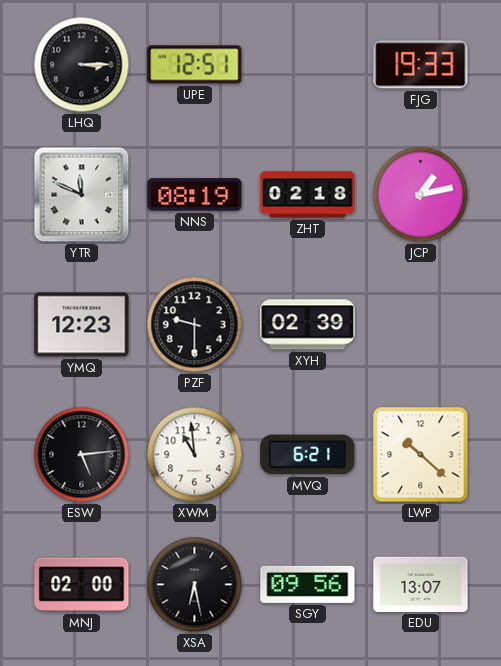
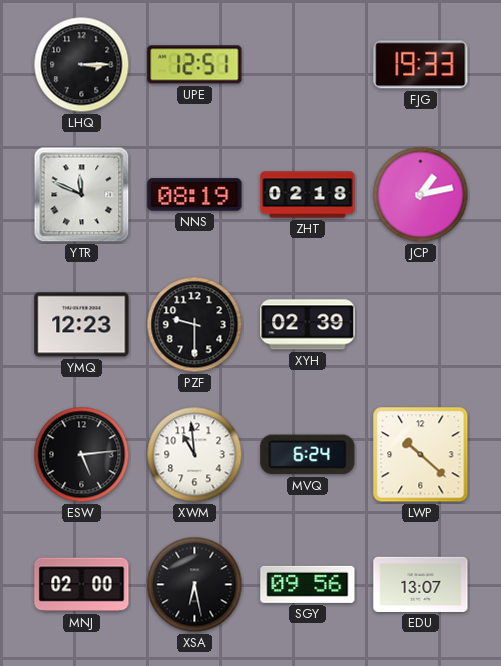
MVQ: 6:21 -> 6:24 (308, 455)
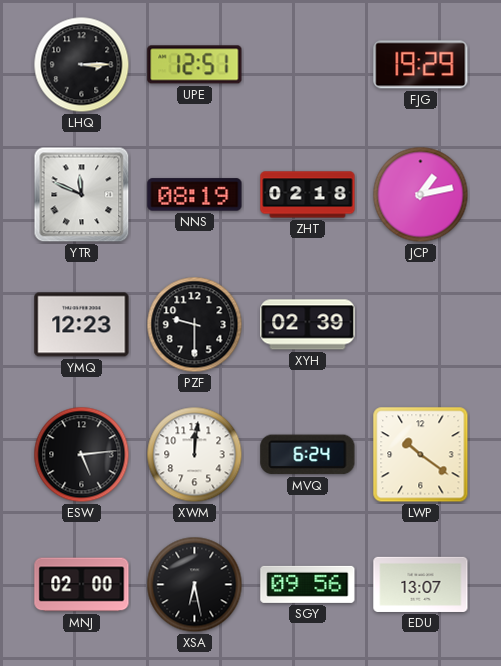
FJG: 19:33 -> 19:29 (421, 65)
XWM: 10:59 -> 12:01 (195, 455)
LWP: 10:22 -> 10:21 (421, 455)
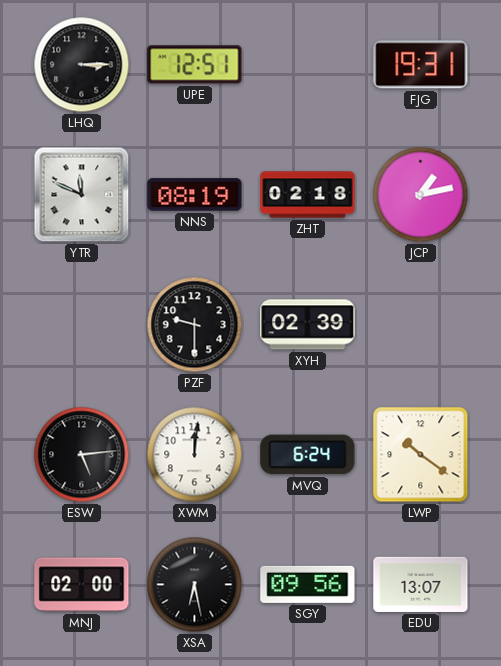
FJG: 19:29 -> 19:31 (421, 65)
YMQ: 12:23 -> none (82, 325)
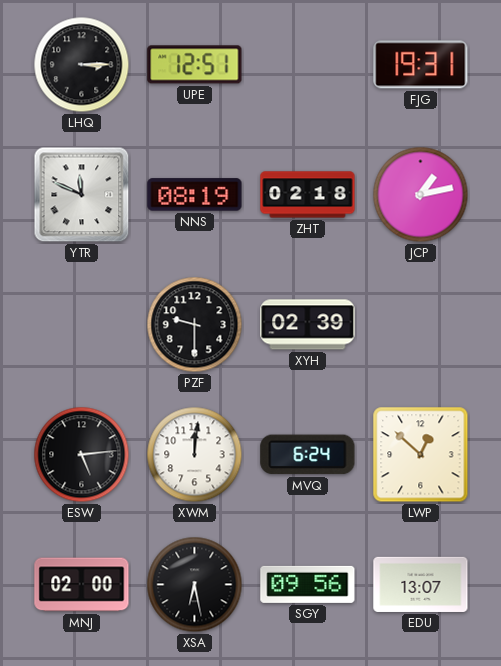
LWP: 10:21 -> 12:52 (421, 455)
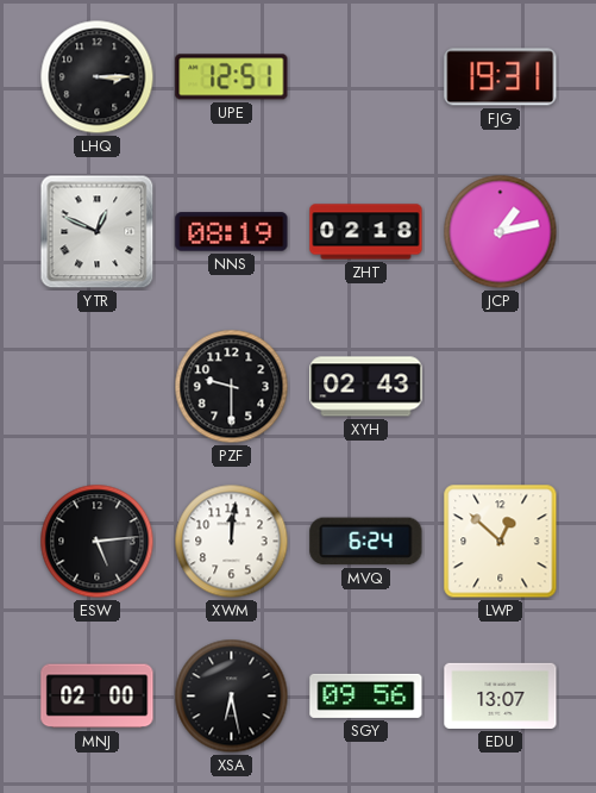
YTR: 11:49 -> 12:49 (98, 232)
XYH: 02:39 -> 02:43 (366, 387)
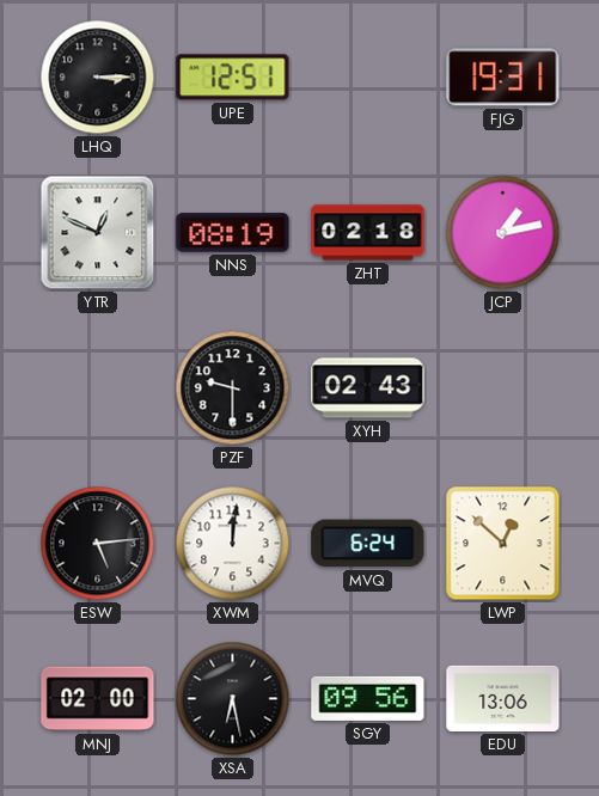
EDU: 13:07 -> 13:06 (503, 698)
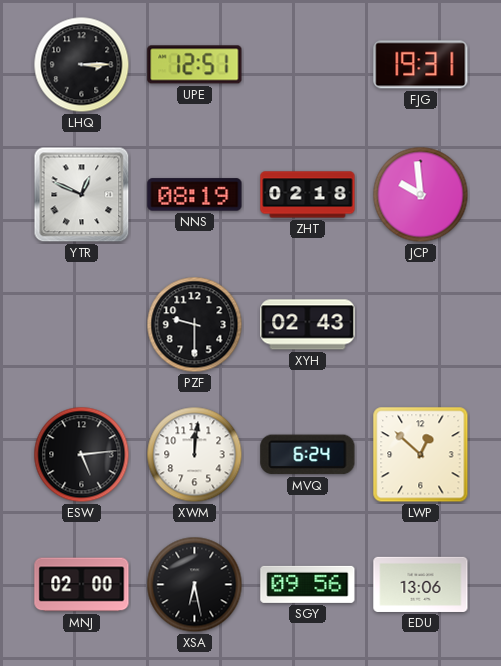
JCP: 1:13 -> 9:59 (421, 195)
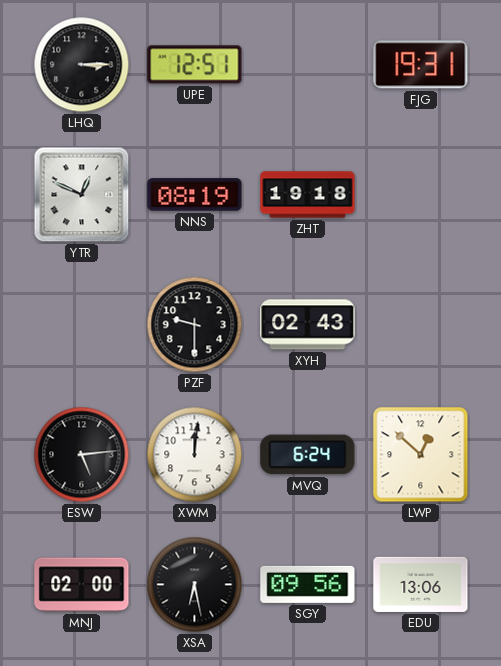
ZHT: 02:18 -> 19:18 (308, 195)
JCP: 9:59 -> none (421, 195)
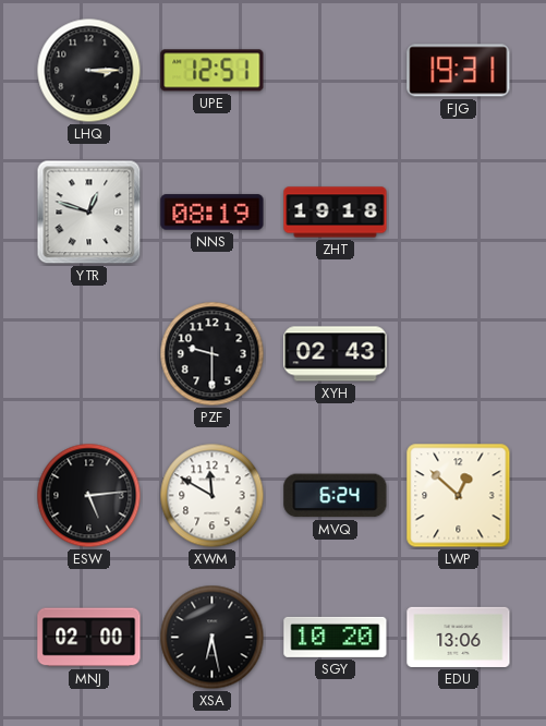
YTR: 12:49 -> 12:48 (89, 213)
XWM: 12:01 -> 11:50 (213, 496)
SGY: 09:56 -> 10:20 (336, 637)
